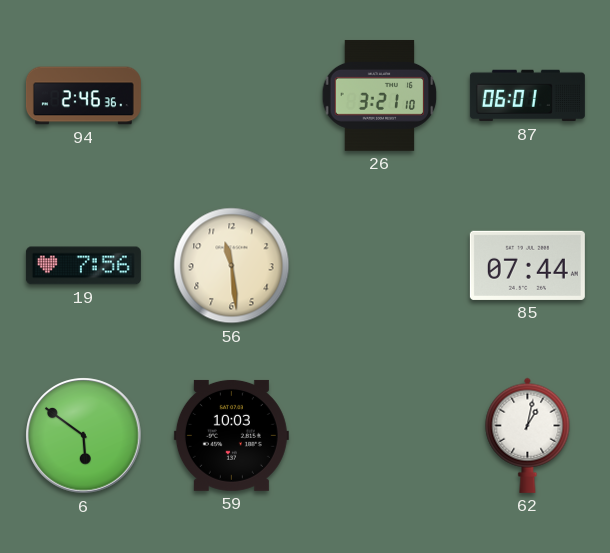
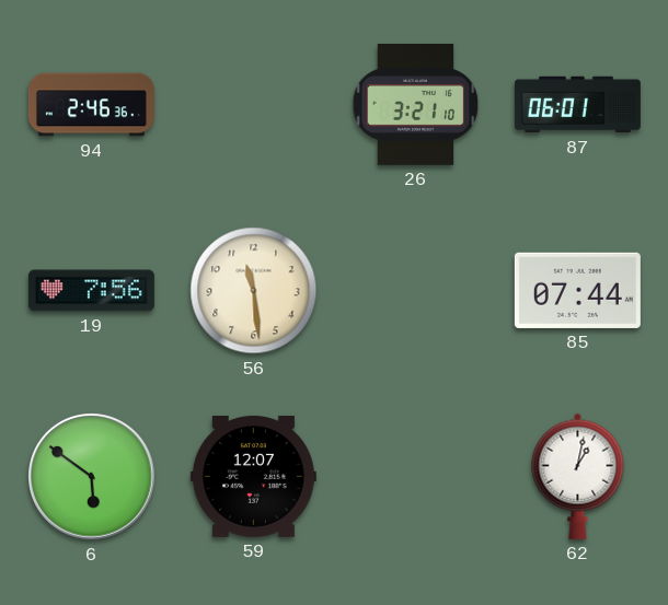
59: 10:03 -> 12:07 (253, 476)
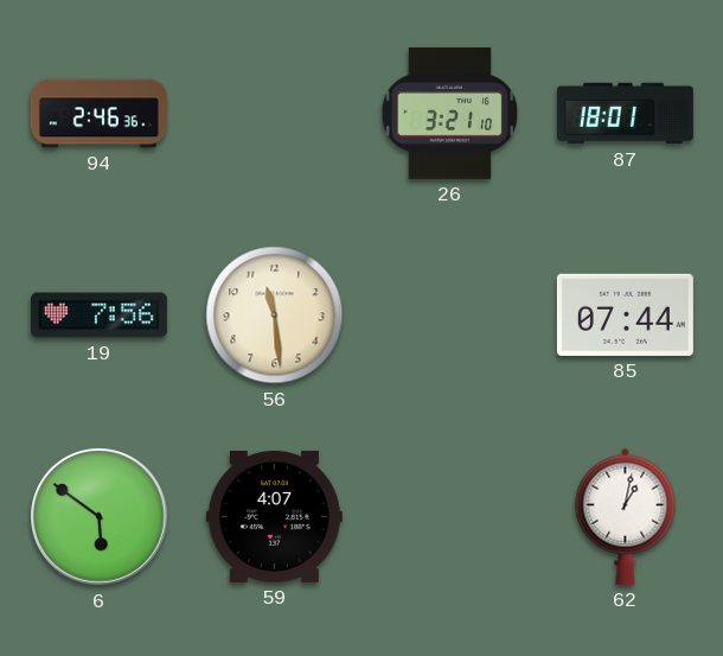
87: 06:01 -> 18:01 (625, 114)
59: 12:07 -> 4:07 (274, 516)
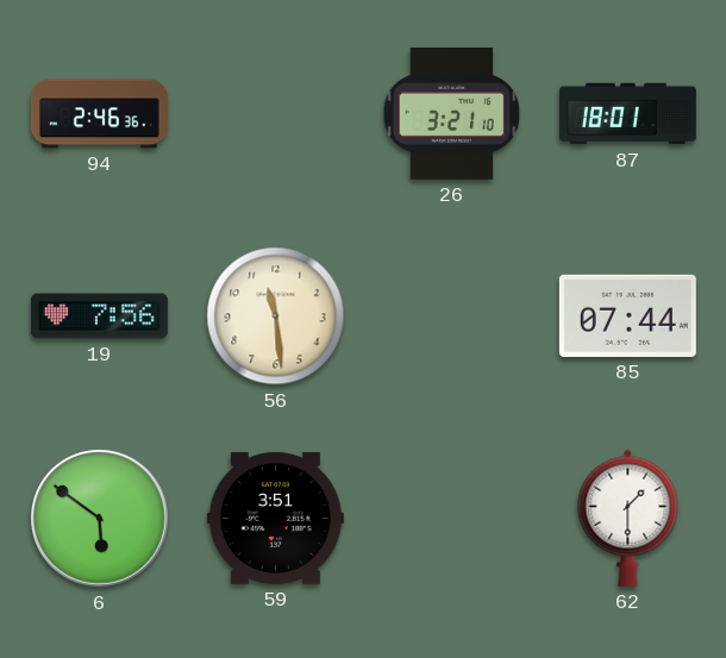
59: 4:07 -> 3:51 (275, 518)
62: 1:02 -> 1:30 (628, 518)
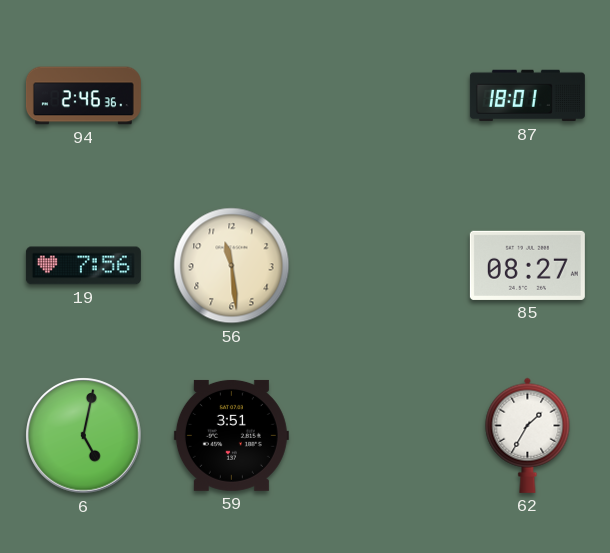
26: 3:21 -> none (452, 113)
85: 07:44 -> 08:27 (527, 265)
6: 5:51 -> 5:02 (84, 436)
62: 1:30 -> 1:35 (528, 435)
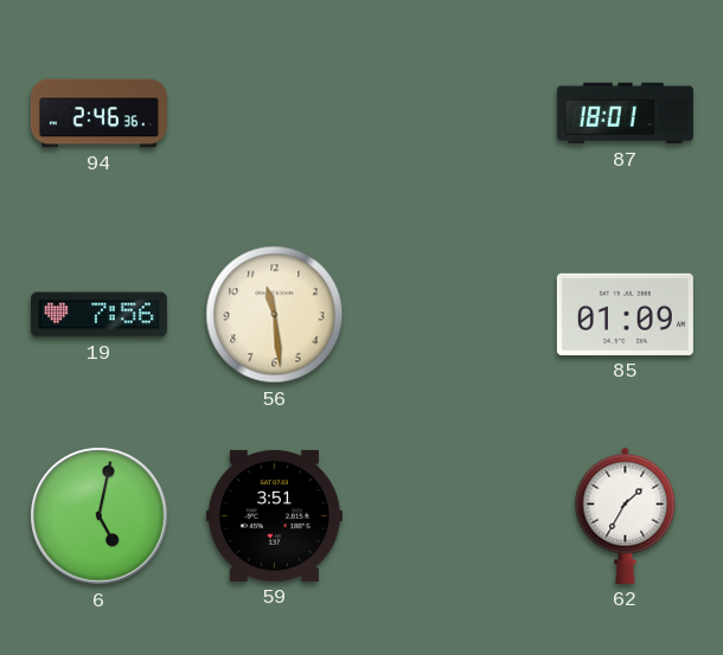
85: 08:27 -> 01:09 (625, 314)
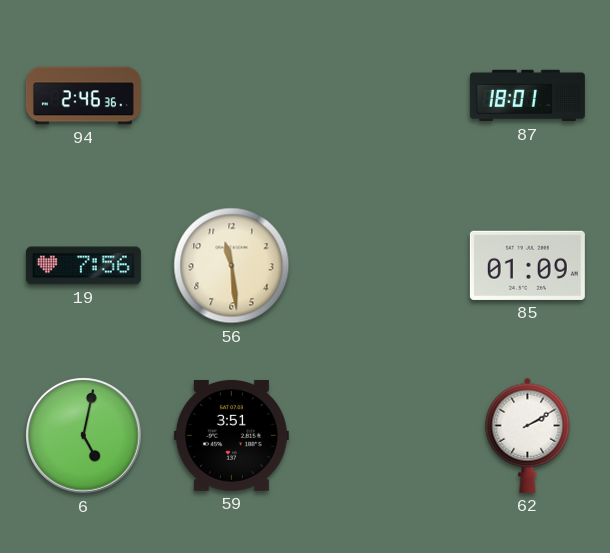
62: 1:35 -> 2:10 (528, 435)
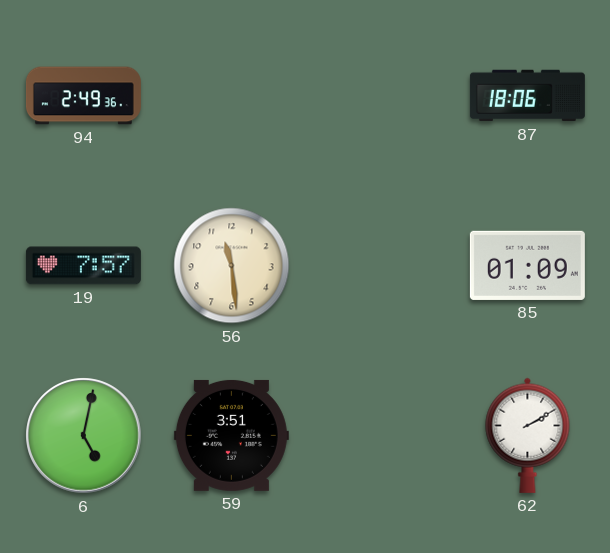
94: 2:46 -> 2:49 (83, 96)
87: 18:01 -> 18:06 (527, 96)
19: 7:56 -> 7:57 (83, 266)
